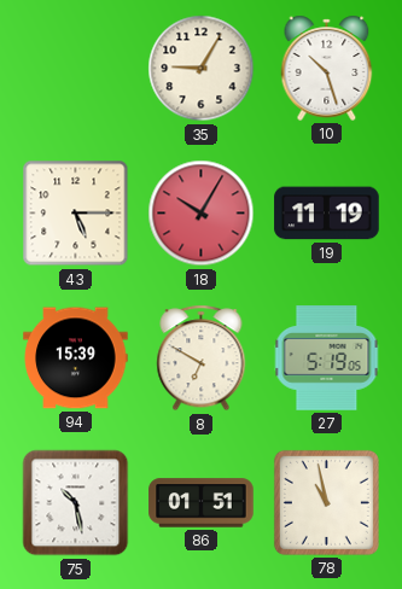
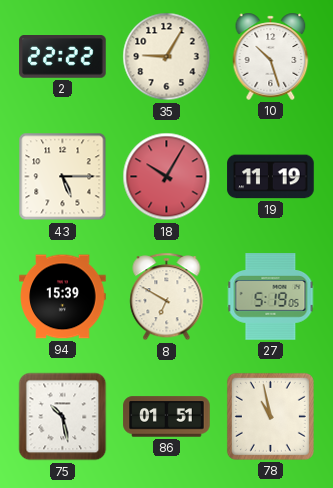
2: none -> 22:22 (63, 57)
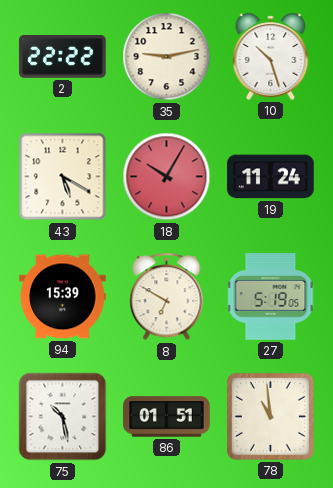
35: 9:05 -> 9:13 (167, 57)
43: 5:15 -> 5:20 (63, 177)
19: 11:19 -> 11:24 (271, 177)
78: 10:58 -> 10:59 (270, 416)
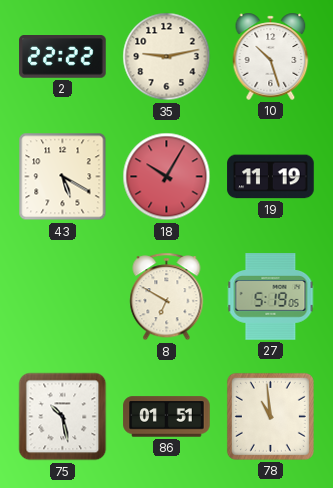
19: 11:24 -> 11:19 (271, 177)
94: 15:39 -> none (63, 297)
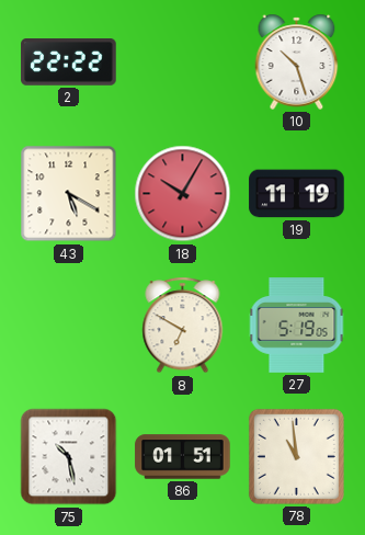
35: 9:13 -> none (167, 57)
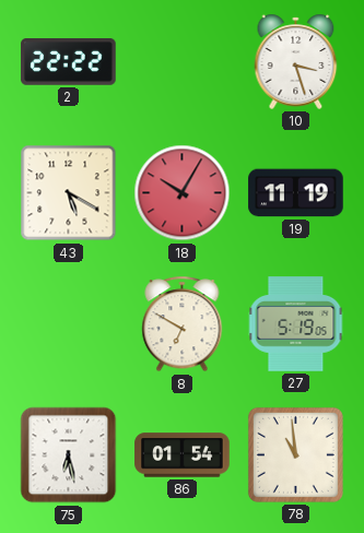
10: 10:27 -> 3:27 (296, 61)
75: 10:28 -> 6:28 (69, 455)
86: 01:51 -> 01:54 (183, 455)
